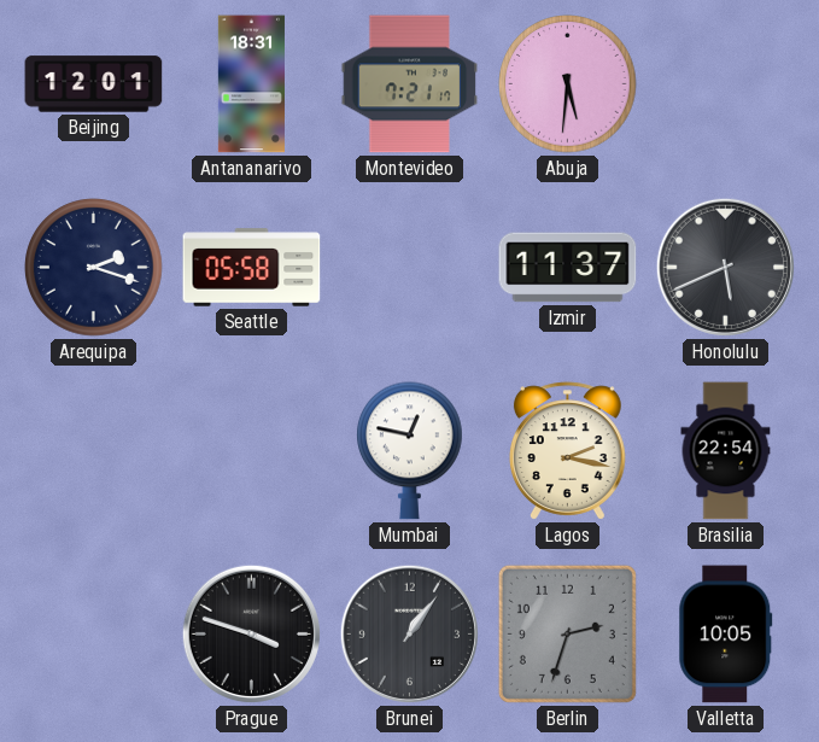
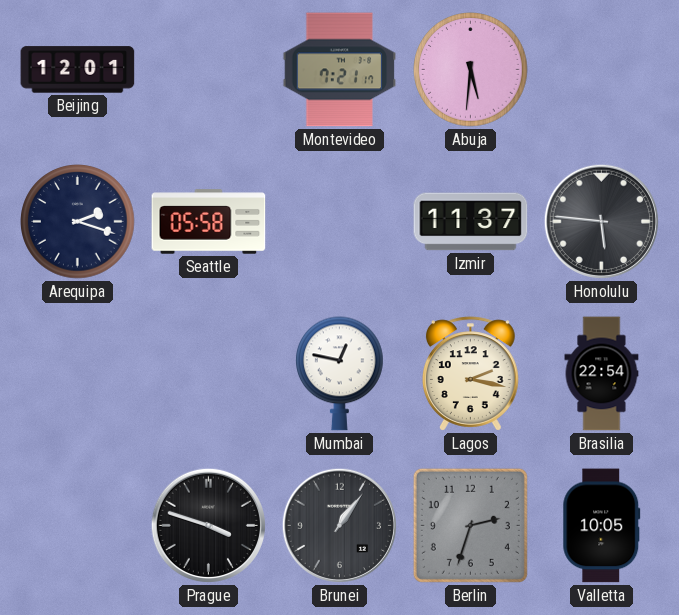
Antananarivo: 18:31 -> none (251, 84)
Honolulu: 5:41 -> 5:46 (601, 221)
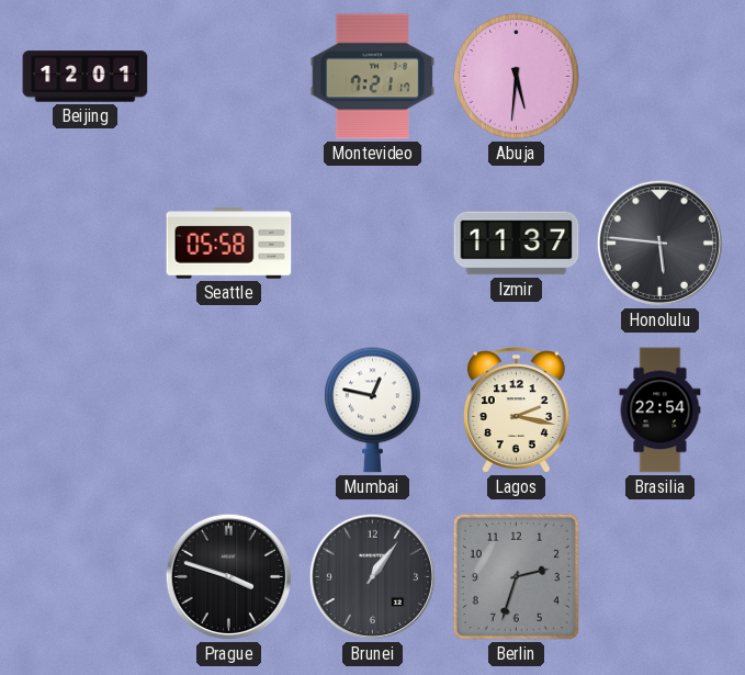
Arequipa: 2:18 -> none (78, 222)
Valletta: 10:05 -> none (602, 526)
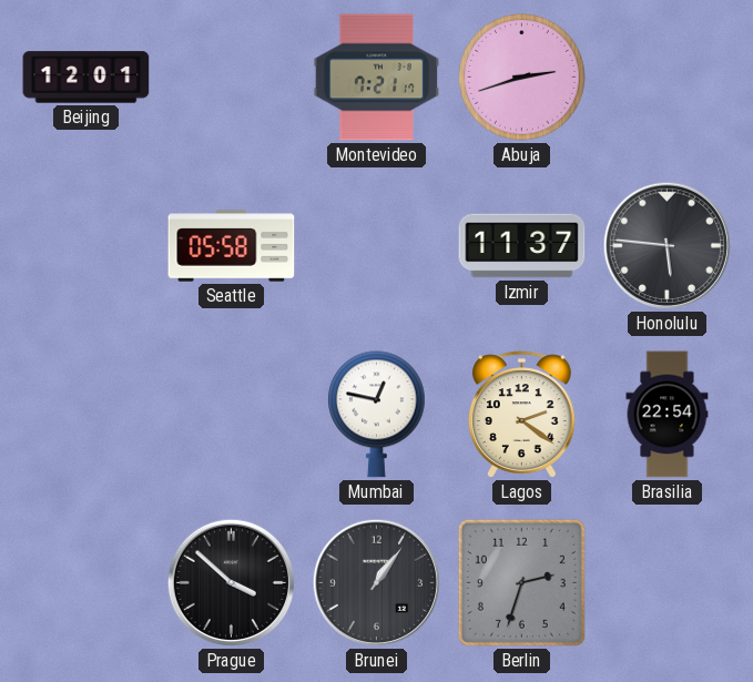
Abuja: 5:31 -> 2:42 (522, 78)
Lagos: 2:17 -> 2:21 (521, 415)
Prague: 3:48 -> 3:52 (231, 582)
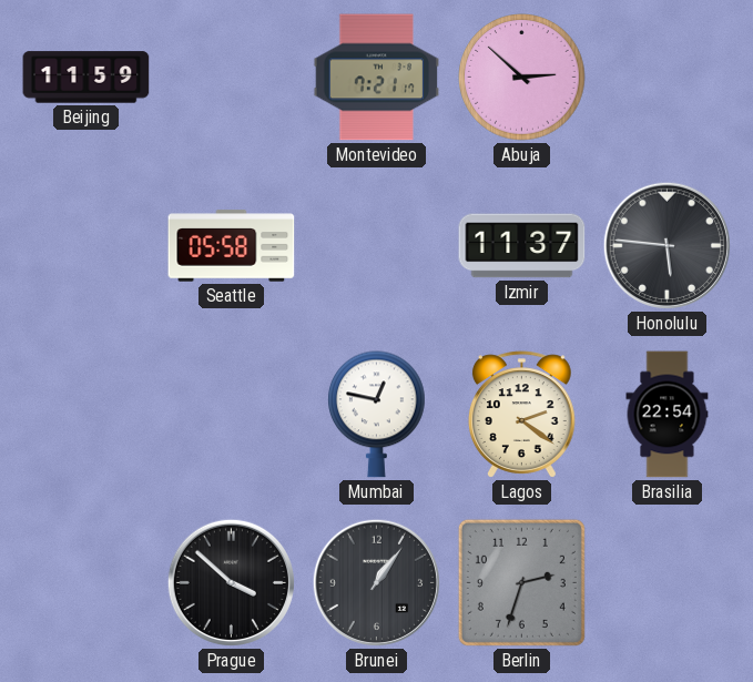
Beijing: 12:01 -> 11:59 (87, 78)
Abuja: 2:42 -> 2:52 (522, 78)
